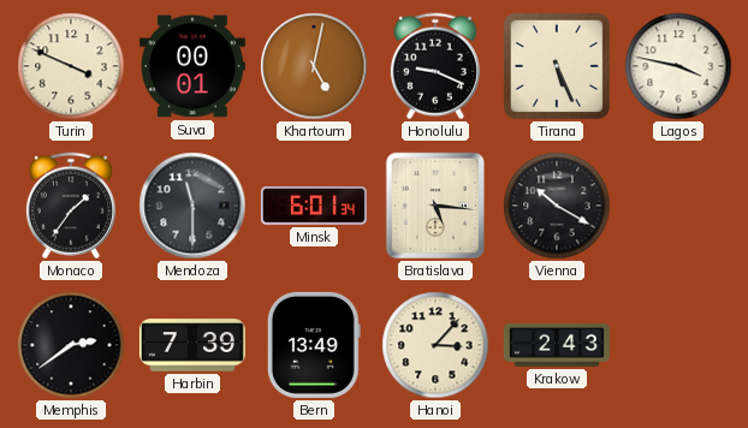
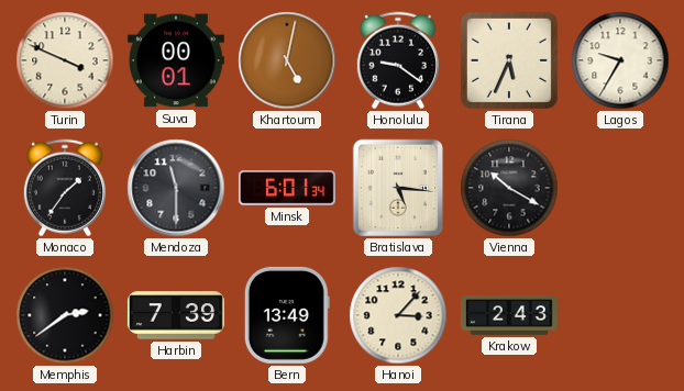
Honolulu: 9:19 -> 9:21 (398, 60)
Tirana: 5:26 -> 5:34 (509, 60)
Lagos: 3:47 -> 9:35 (620, 60)
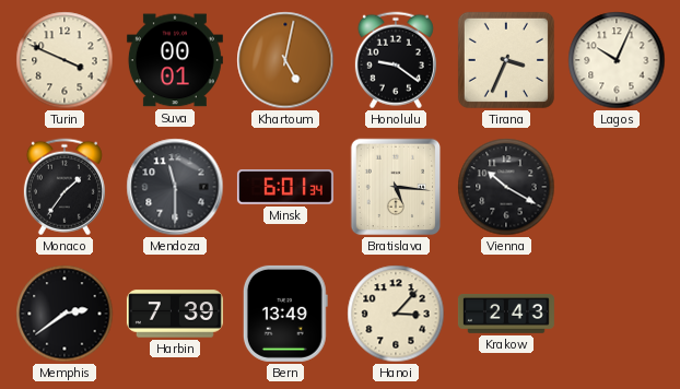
Tirana: 5:34 -> 3:34 (506, 60)
Lagos: 9:35 -> 10:04 (617, 60)
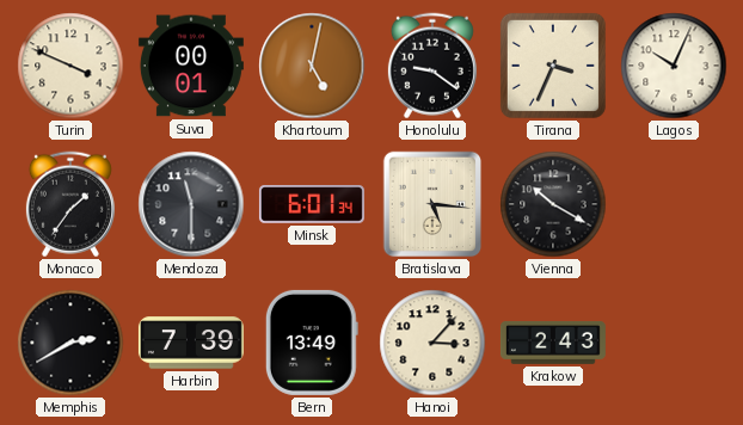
Memphis: 2:39 -> 2:40 (70, 343)
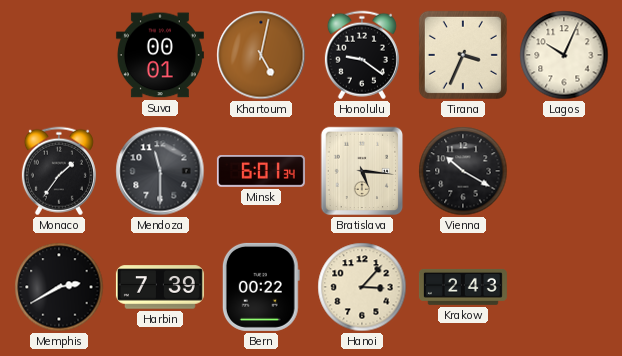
Turin: 3:49 -> none (70, 66)
Bern: 13:49 -> 00:22 (261, 287)
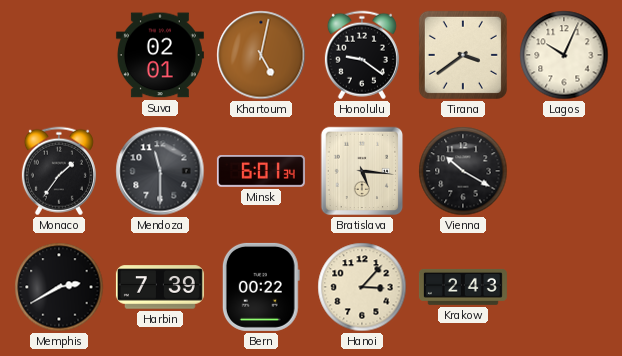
Suva: 00:01 -> 02:01 (160, 55)
Tirana: 3:34 -> 3:39 (463, 55)
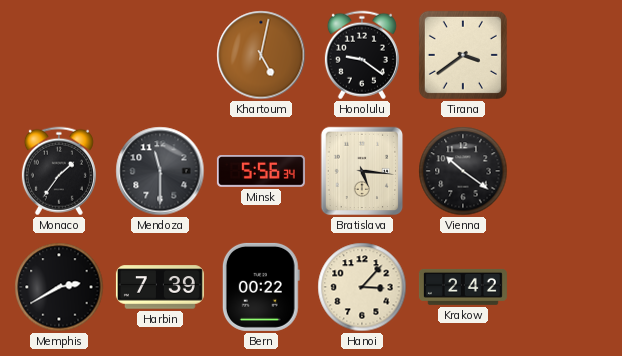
Suva: 02:01 -> none (160, 55)
Lagos: 10:04 -> none (564, 55)
Minsk: 6:01 -> 5:56 (261, 171)
Vienna: 10:20 -> 10:21 (463, 171)
Krakow: 2:43 -> 2:42 (463, 287)
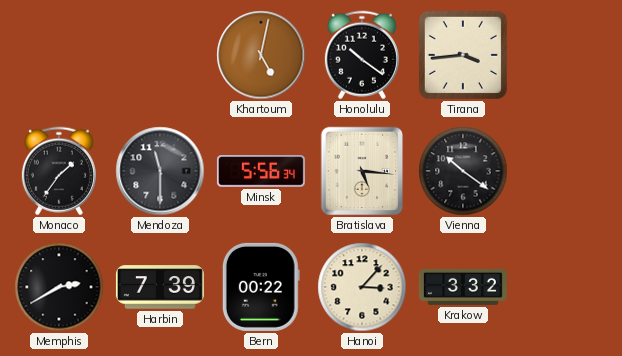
Honolulu: 9:21 -> 10:21 (362, 55)
Tirana: 3:39 -> 3:44 (463, 55)
Krakow: 2:42 -> 3:32 (463, 287)
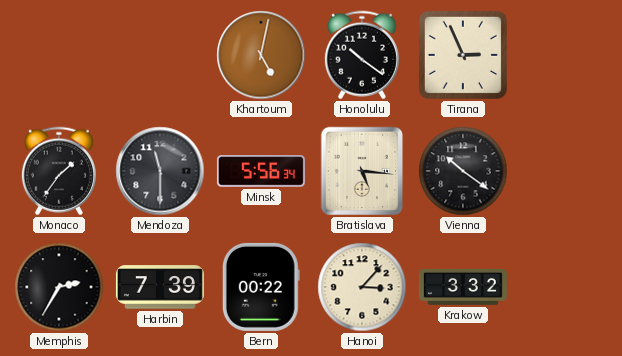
Tirana: 3:44 -> 2:56 (463, 55)
Memphis: 2:40 -> 2:35 (59, 287)
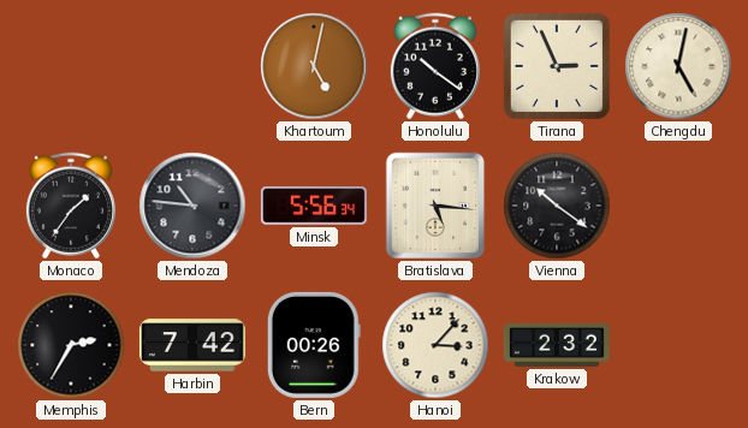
Chengdu: none -> 5:02 (678, 66)
Mendoza: 11:30 -> 10:46 (192, 206)
Harbin: 7:39 -> 7:42 (192, 345)
Bern: 00:22 -> 00:26 (314, 345)
Krakow: 3:32 -> 2:32 (557, 345)
